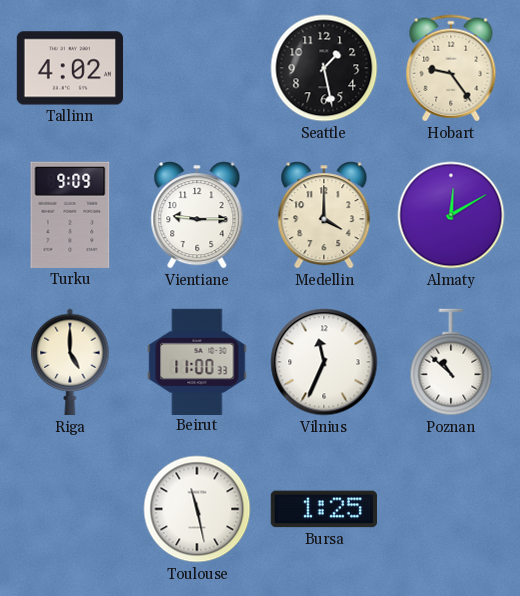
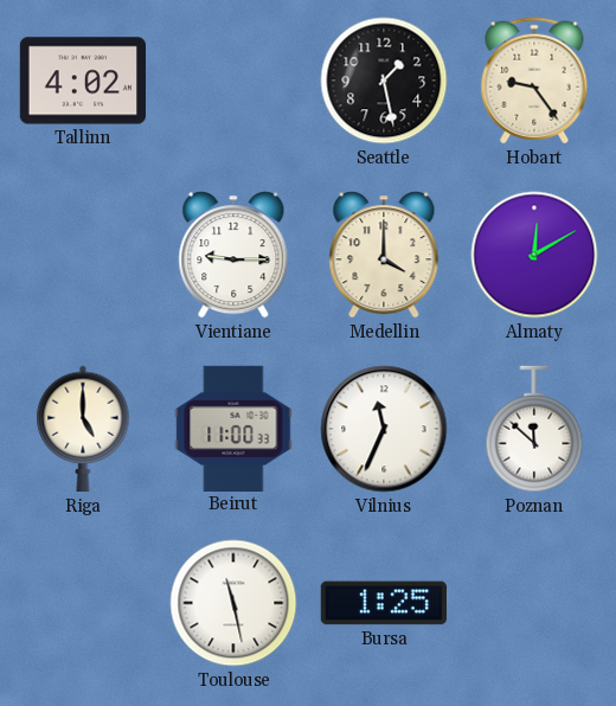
Turku: 9:09 -> none (70, 215)
Poznan: 10:52 -> 11:52 (534, 429)
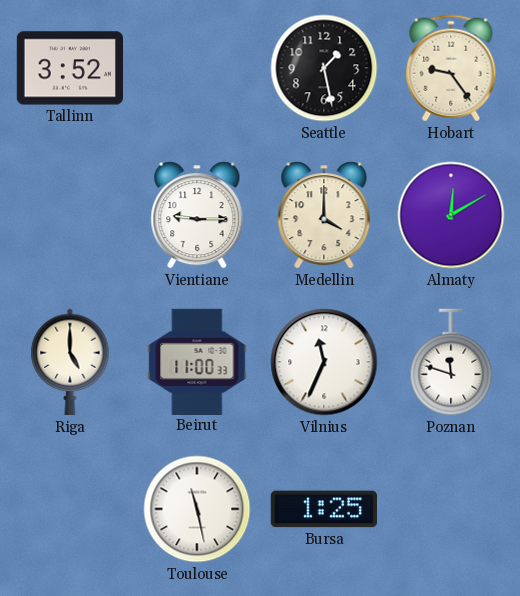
Tallinn: 4:02 -> 3:52 (69, 68)
Poznan: 11:52 -> 11:48 (451, 362)
